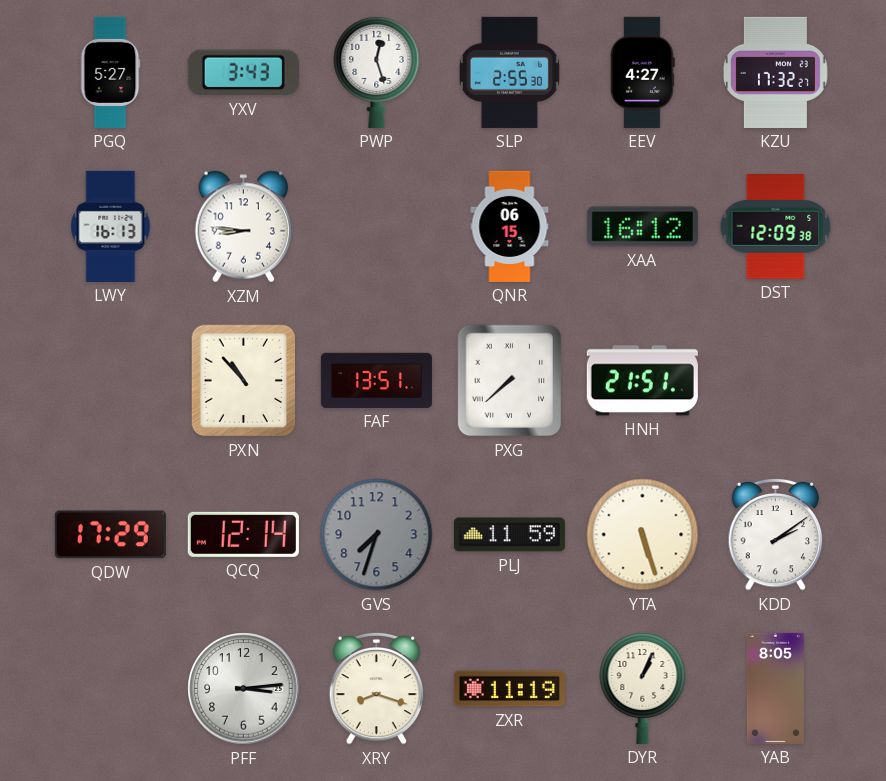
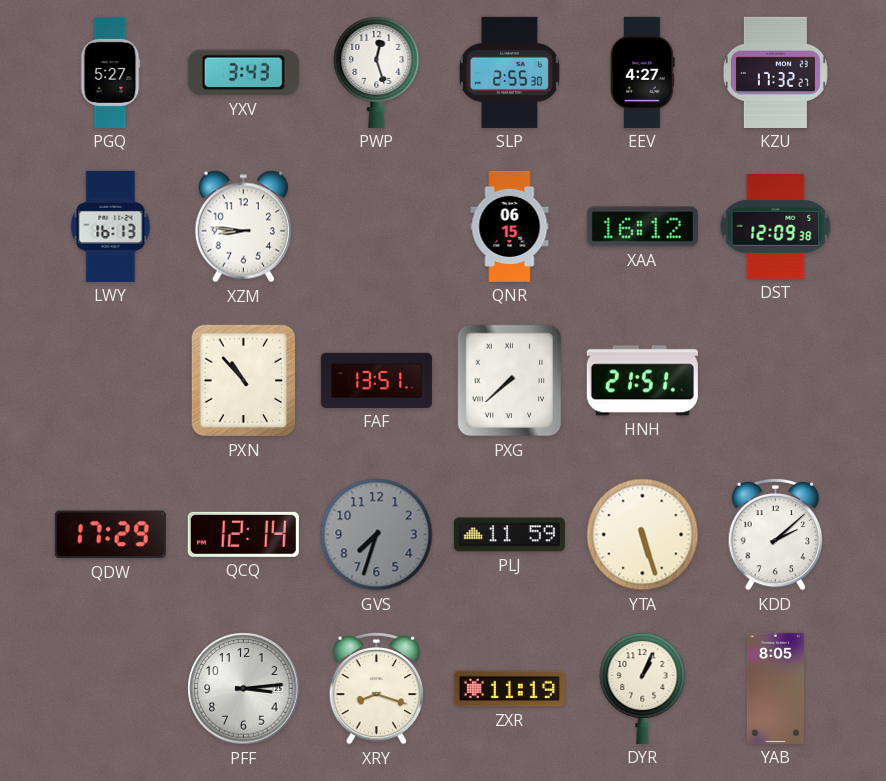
KDD: 2:09 -> 2:08 (776, 534)
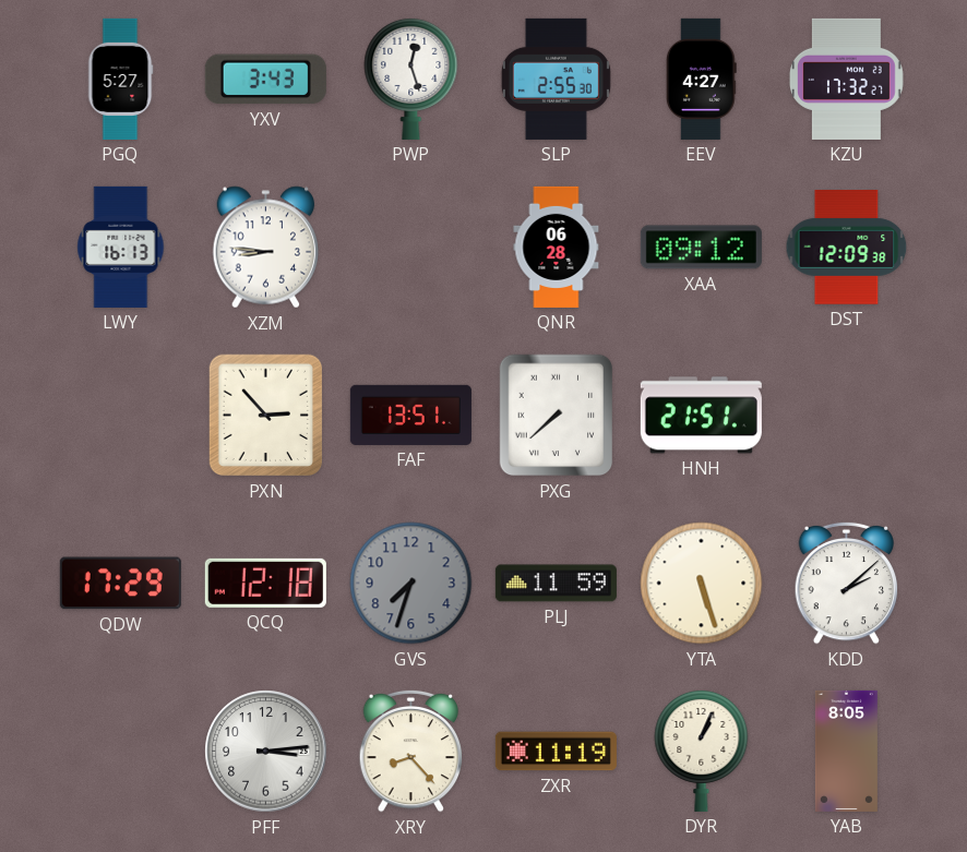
QNR: 06:15 -> 06:28 (557, 247)
XAA: 16:12 -> 09:12 (701, 248)
PXN: 10:53 -> 2:53 (266, 416)
QCQ: 12:14 -> 12:18 (265, 583)
XRY: 8:18 -> 8:23 (411, 751)
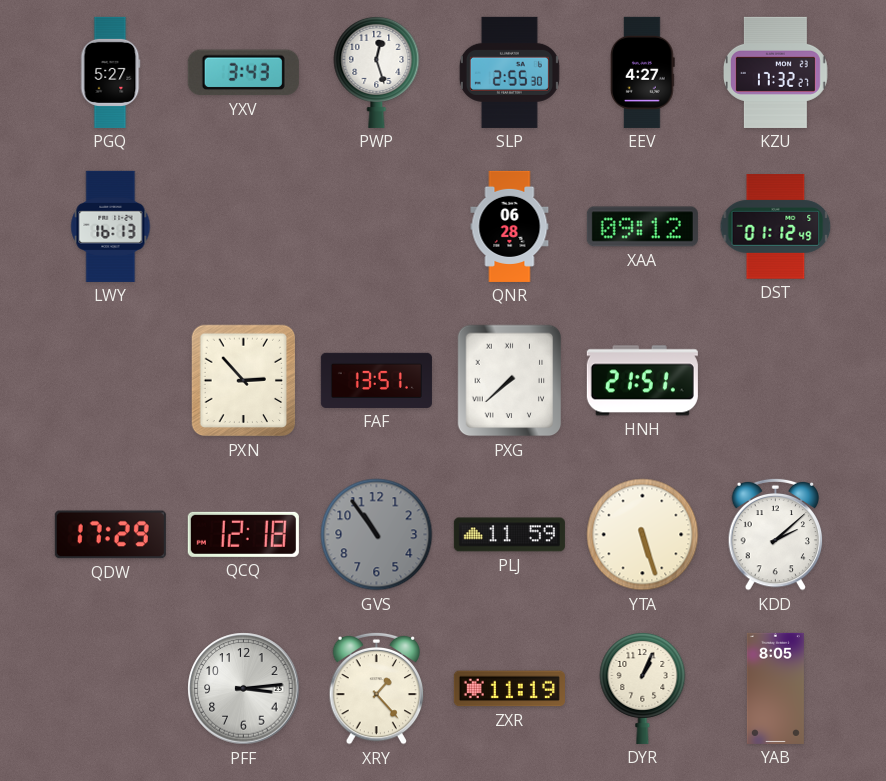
XZM: 8:46 -> none (266, 248)
DST: 12:09 -> 01:12 (776, 227)
GVS: 7:33 -> 10:54 (377, 535)
XRY: 8:23 -> 1:23 (377, 688)
